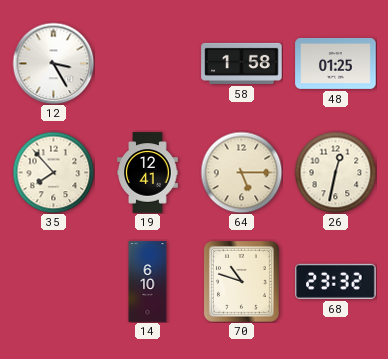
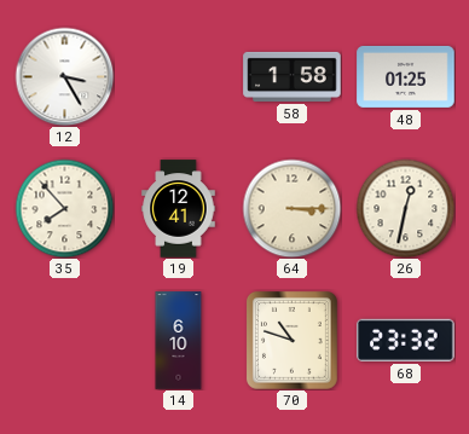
64: 5:15 -> 3:15 (291, 208)
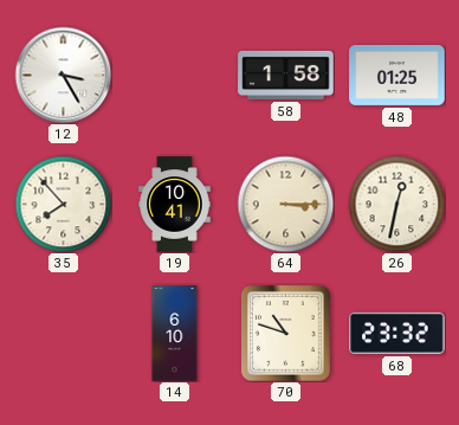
19: 12:41 -> 10:41 (175, 205)
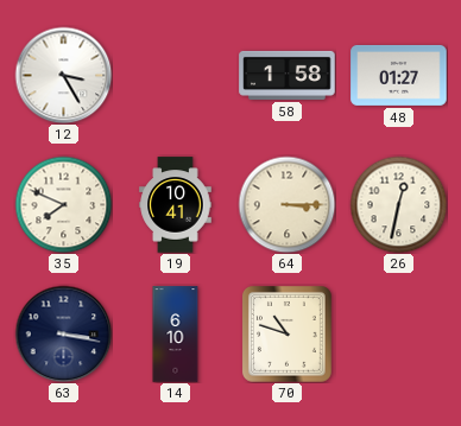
48: 01:25 -> 01:27 (399, 75)
35: 7:53 -> 7:49 (63, 204)
63: none -> 3:17 (63, 333)
68: 23:32 -> none (397, 333)
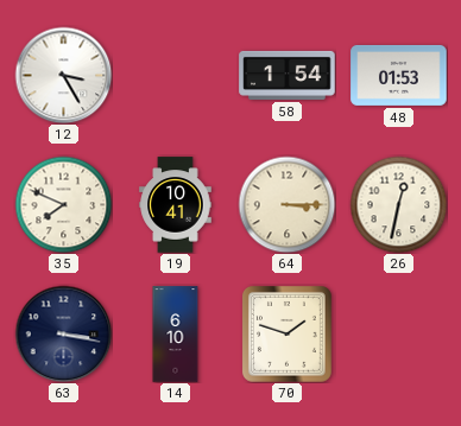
58: 1:58 -> 1:54 (288, 75)
48: 01:27 -> 01:53 (399, 75)
70: 10:48 -> 1:48 (286, 335)
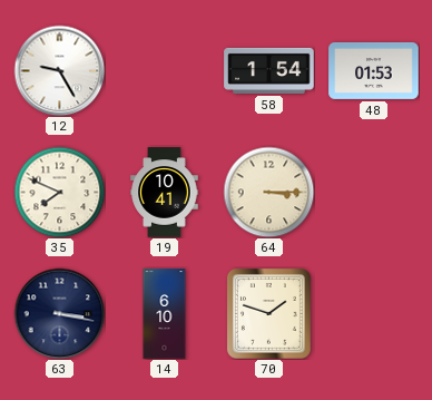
12: 3:25 -> 9:25 (59, 70)
26: 12:32 -> none (398, 204)
